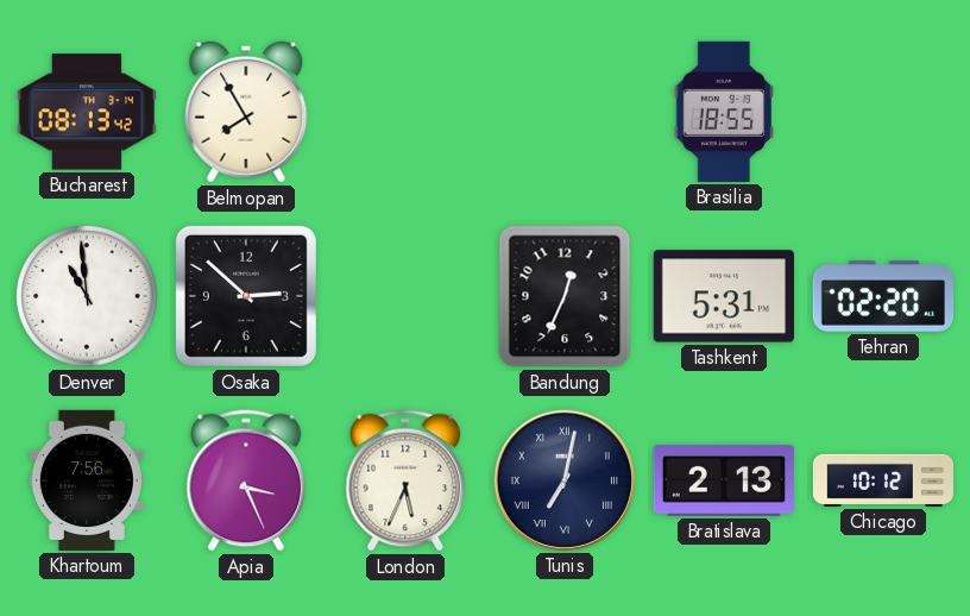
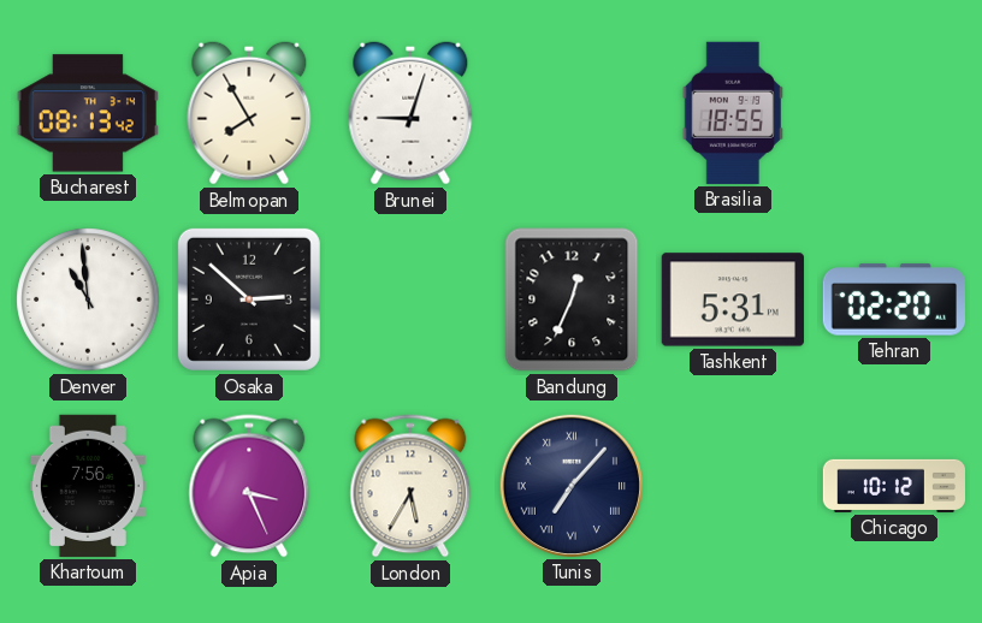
Brunei: none -> 9:03 (410, 113)
London: 5:34 -> 5:35 (410, 486)
Tunis: 7:02 -> 7:07 (572, 486)
Bratislava: 2:13 -> none (724, 480)
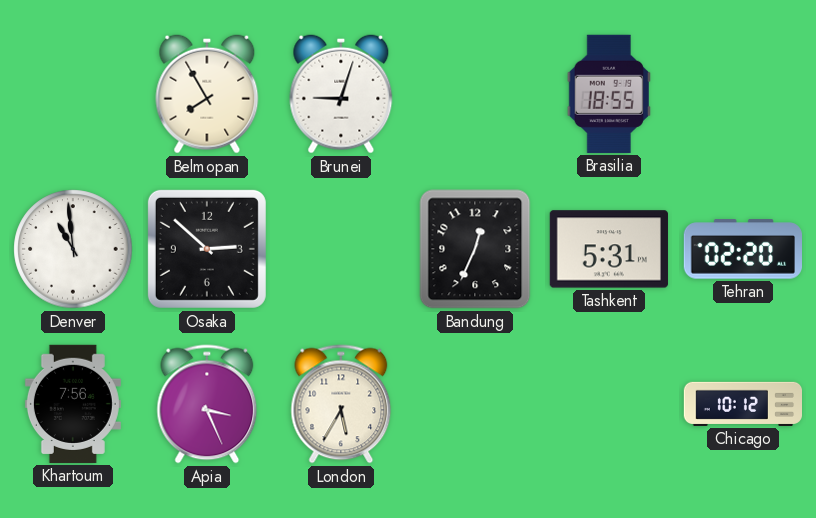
Bucharest: 08:13 -> none (88, 113)
Tunis: 7:07 -> none (572, 486)
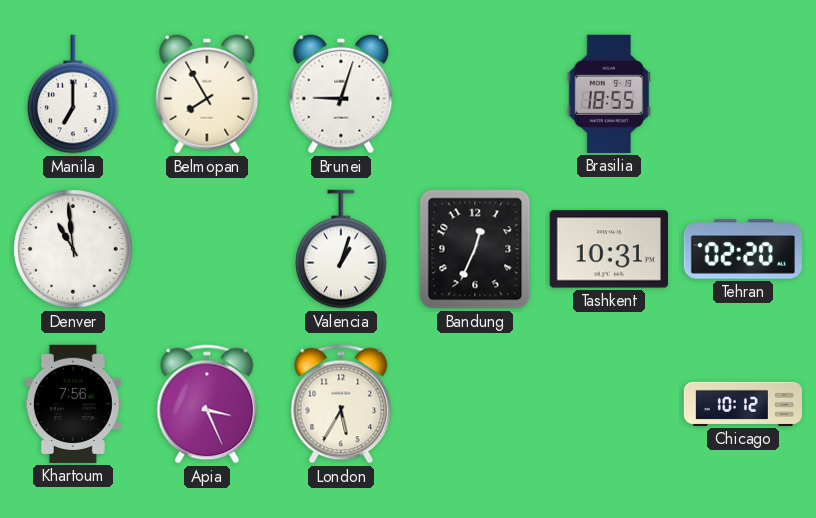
Manila: none -> 7:00 (73, 94)
Osaka: 2:52 -> none (207, 249)
Valencia: none -> 1:03 (341, 249)
Tashkent: 5:31 -> 10:31 (609, 249)
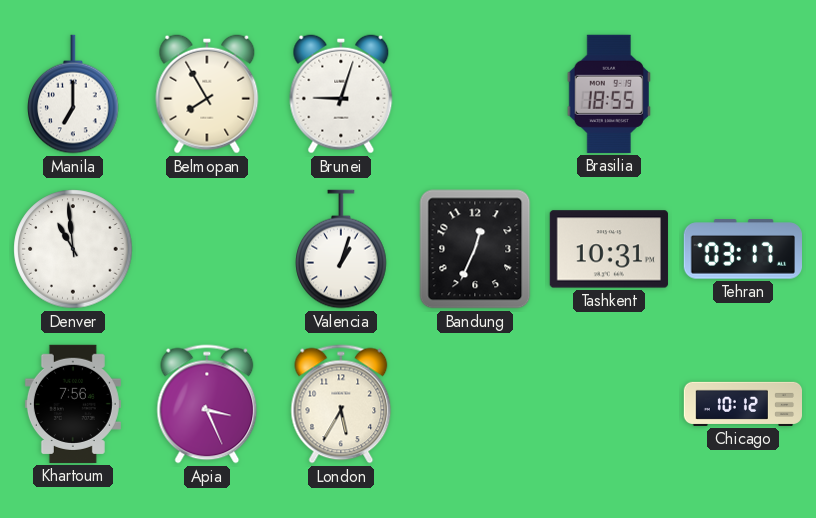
Tehran: 02:20 -> 03:17 (742, 249)
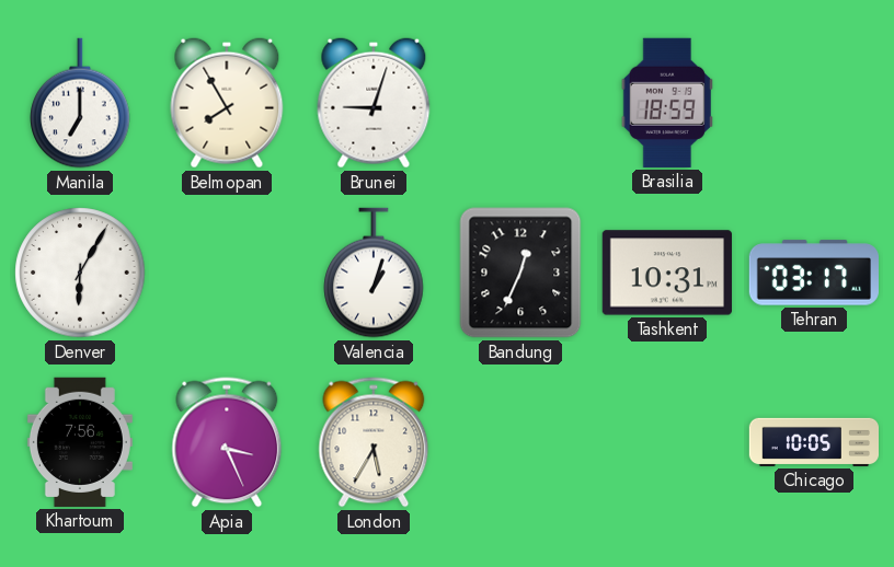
Brasilia: 18:55 -> 18:59 (667, 103)
Denver: 10:59 -> 6:05 (80, 273)
Chicago: 10:12 -> 10:05 (813, 442)
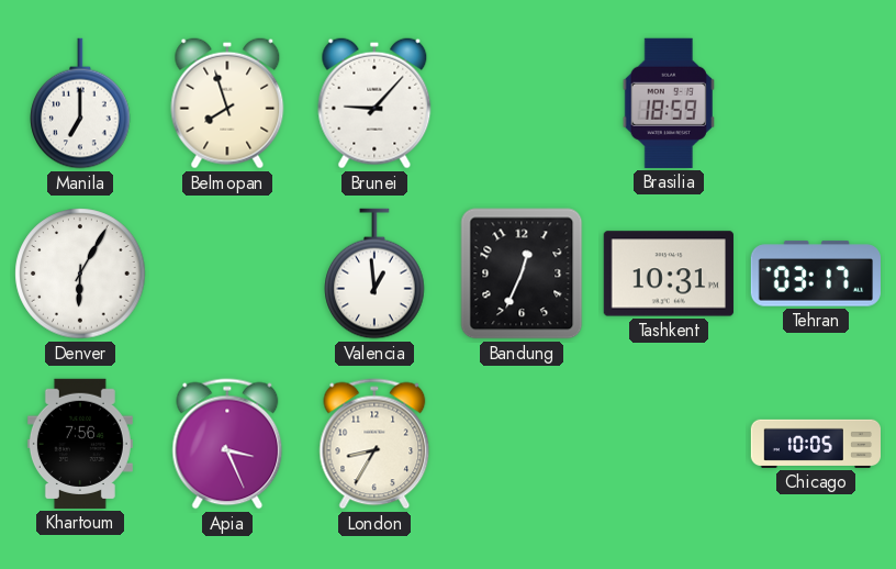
Belmopan: 7:55 -> 7:57 (227, 103)
Brunei: 9:03 -> 9:07 (374, 103)
Valencia: 1:03 -> 12:59 (374, 274)
London: 5:35 -> 8:35 (374, 444)
